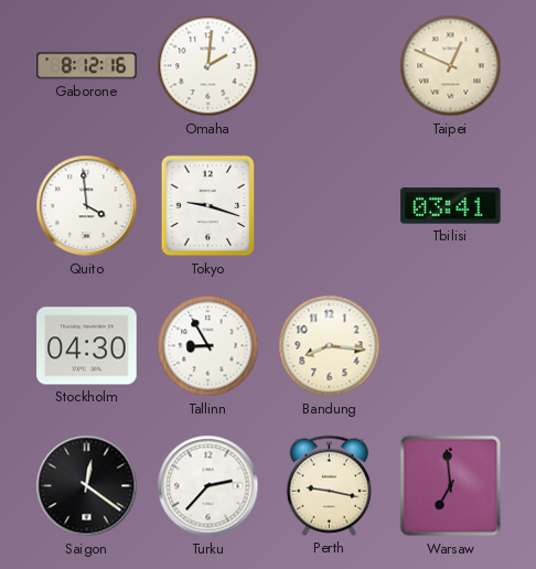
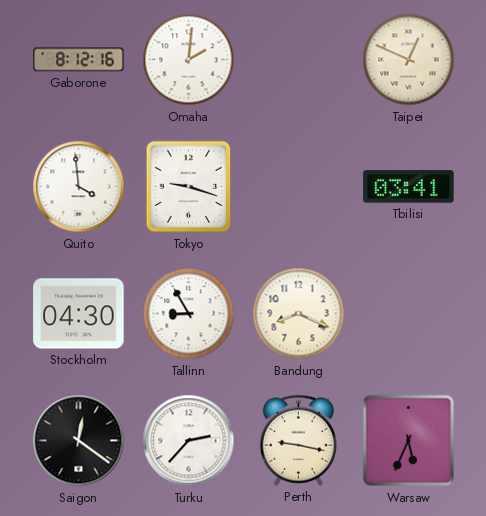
Bandung: 8:16 -> 8:19 (299, 314)
Warsaw: 6:59 -> 5:34 (409, 441)
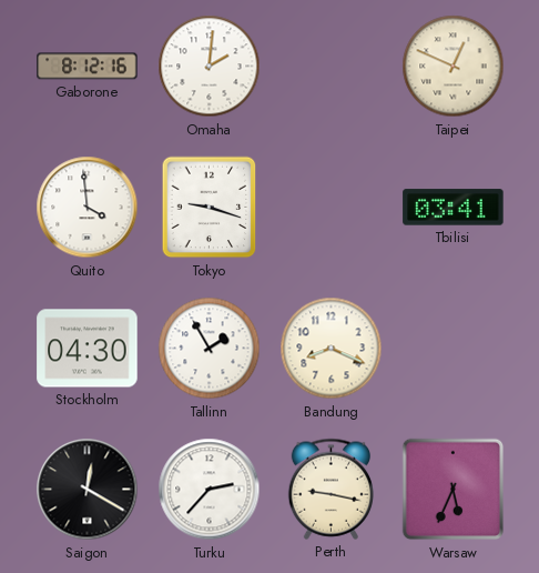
Tallinn: 8:55 -> 1:55 (210, 349)
Saigon: 12:21 -> 12:20 (88, 490)
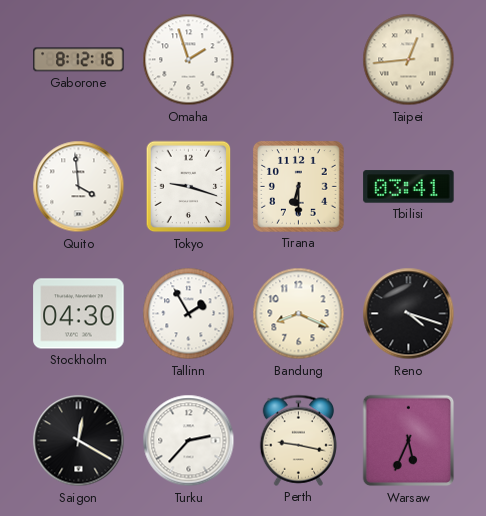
Omaha: 2:01 -> 1:57 (189, 60)
Taipei: 12:49 -> 12:44 (409, 60)
Tirana: none -> 6:30 (298, 186)
Reno: none -> 4:18 (409, 314)
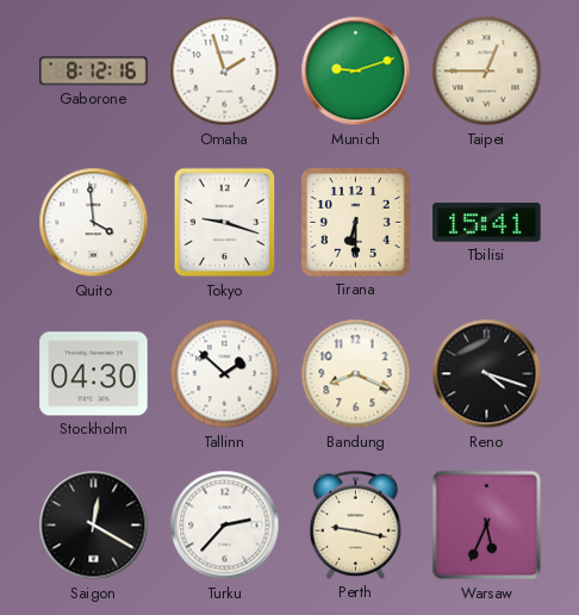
Munich: none -> 9:12 (356, 72)
Taipei: 12:44 -> 12:45 (487, 72)
Tbilisi: 03:41 -> 15:41 (487, 223)
Tallinn: 1:55 -> 1:52 (225, 374)
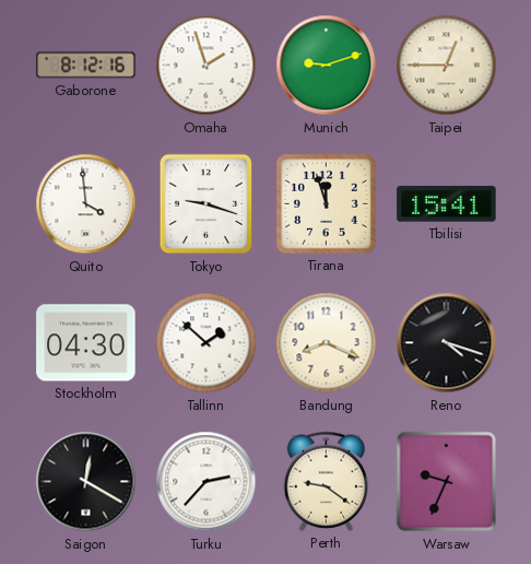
Tirana: 6:30 -> 11:57 (326, 203)
Perth: 9:17 -> 9:21 (326, 481)
Warsaw: 5:34 -> 9:34 (447, 482)
